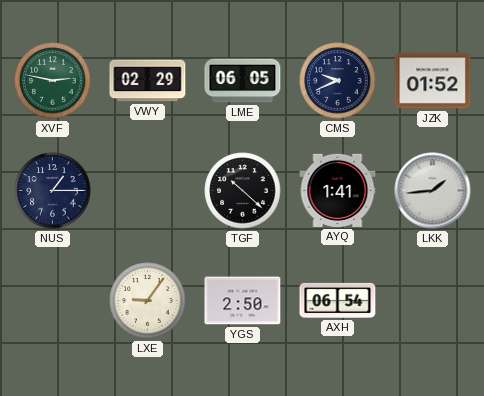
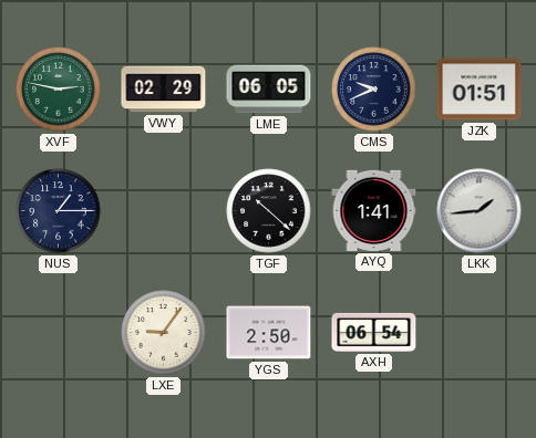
JZK: 01:52 -> 01:51 (480, 90)
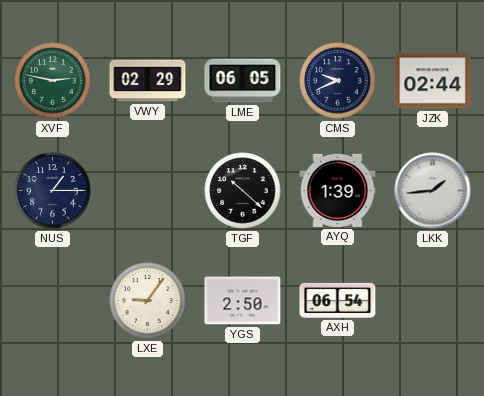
JZK: 01:51 -> 02:44 (433, 81)
AYQ: 1:41 -> 1:39 (338, 190)
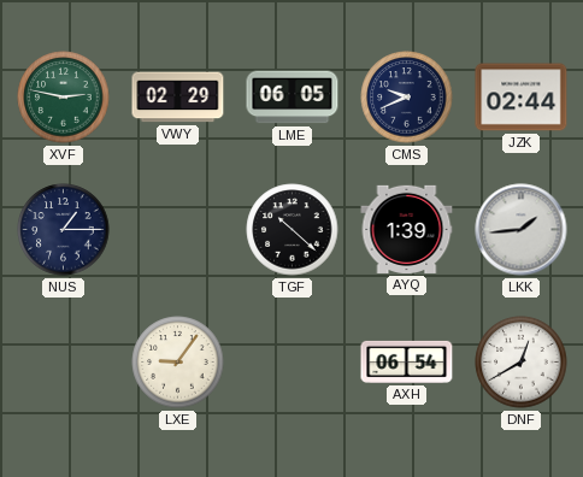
YGS: 2:50 -> none (243, 301)
DNF: none -> 12:40 (522, 363)
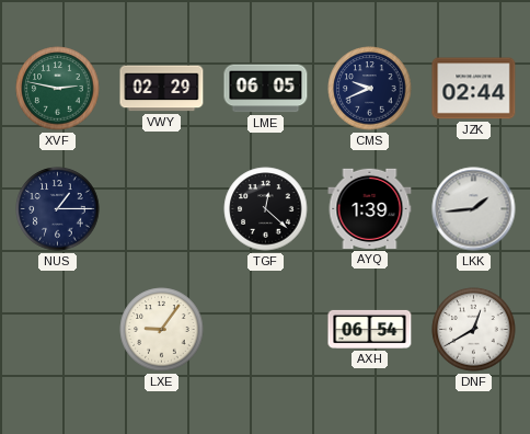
TGF: 10:22 -> 12:22 (266, 209)
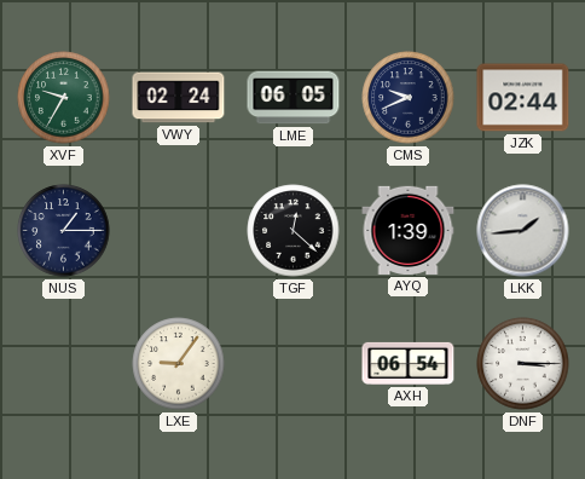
XVF: 2:47 -> 9:35 (64, 98)
VWY: 02:29 -> 02:24 (179, 98)
DNF: 12:40 -> 3:15 (523, 364)
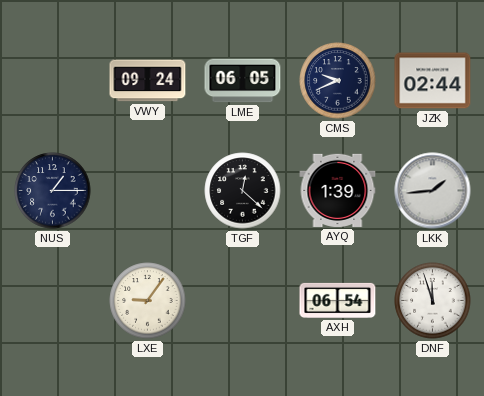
XVF: 9:35 -> none (64, 98)
VWY: 02:24 -> 09:24 (148, 81)
DNF: 3:15 -> 11:57 (433, 301)
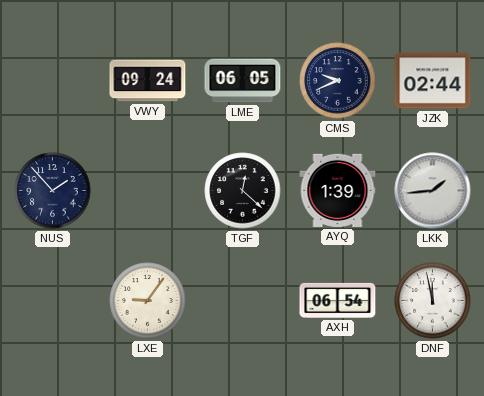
NUS: 1:15 -> 1:53 (53, 191)
DNF: 11:57 -> 11:58 (433, 301)
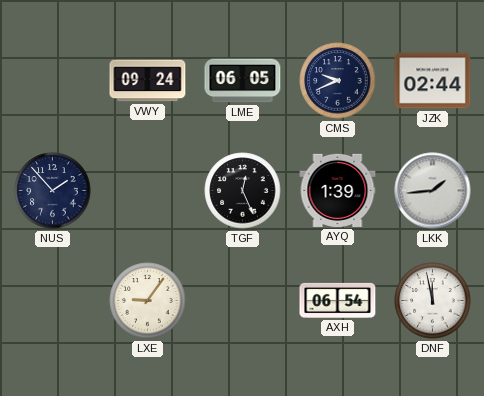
TGF: 12:22 -> 12:26 (243, 191)
